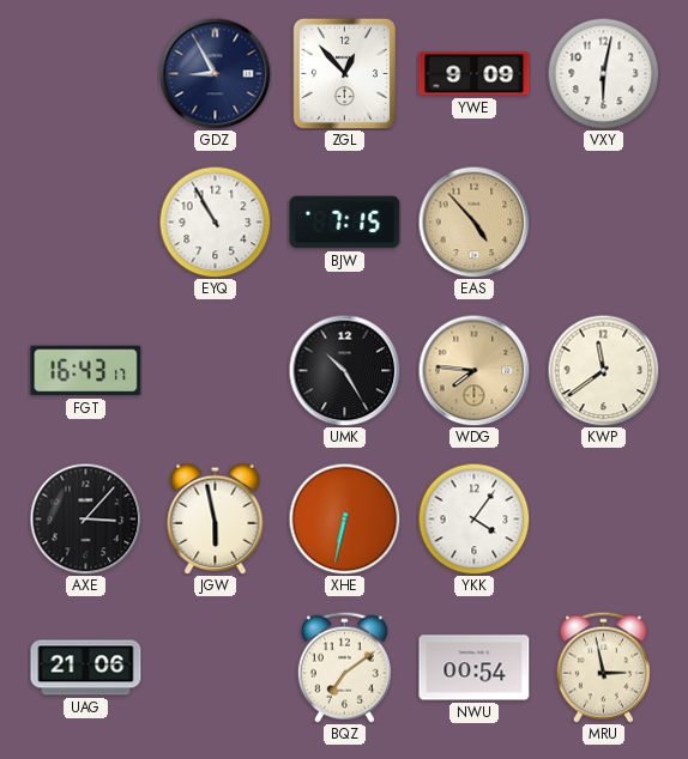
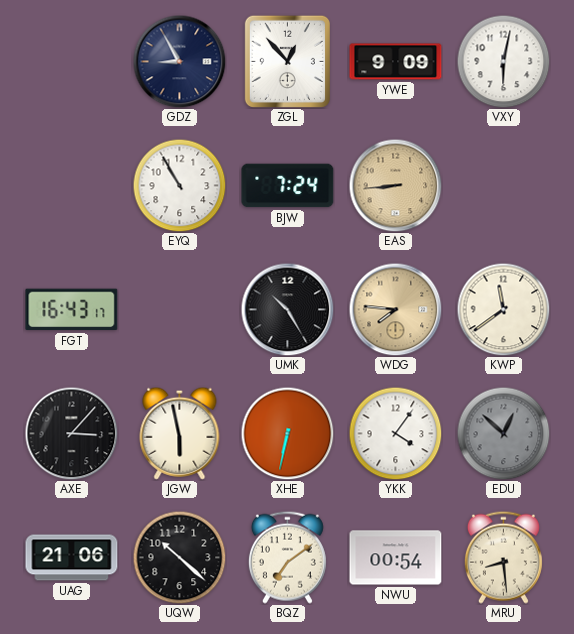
BJW: 7:15 -> 7:24 (288, 186)
EAS: 4:53 -> 8:44 (395, 185)
EDU: none -> 12:52 (503, 433)
UQW: none -> 10:22 (179, 557)
MRU: 2:58 -> 8:29 (503, 557)
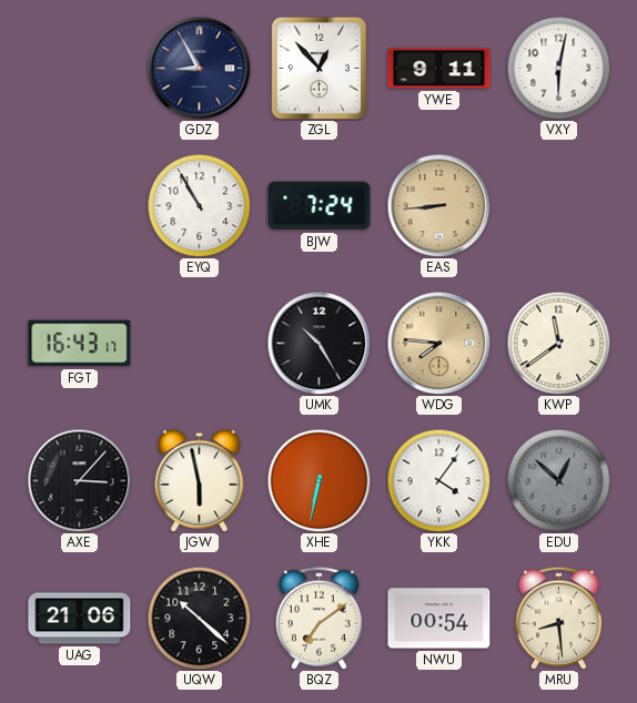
YWE: 9:09 -> 9:11 (439, 69)
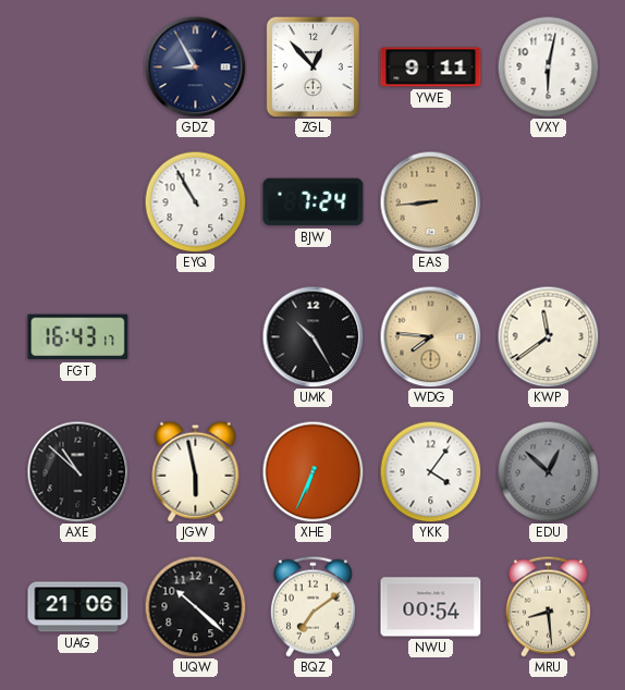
AXE: 3:07 -> 10:52 (77, 471)
XHE: 6:32 -> 6:34 (312, 471)
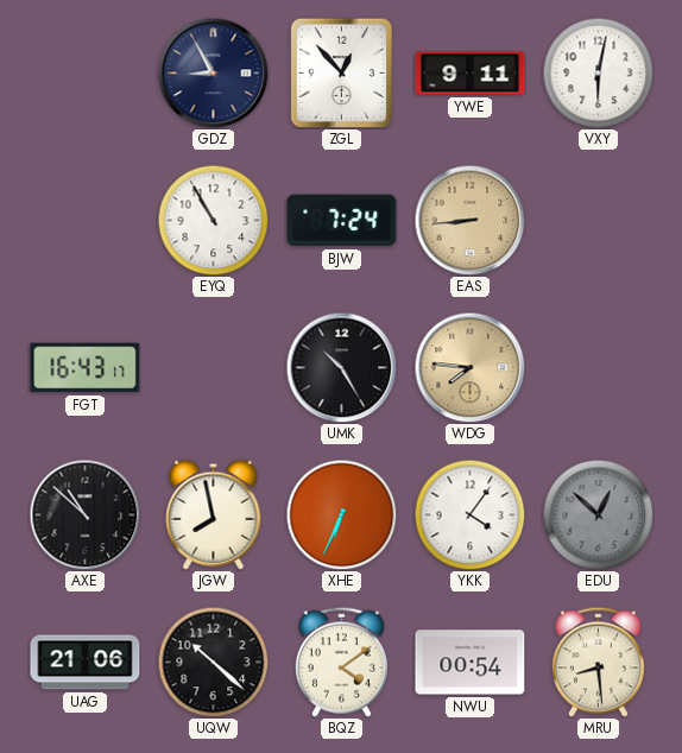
KWP: 11:39 -> none (548, 336)
JGW: 5:58 -> 7:58 (214, 514)
BQZ: 7:09 -> 4:09 (341, 662)
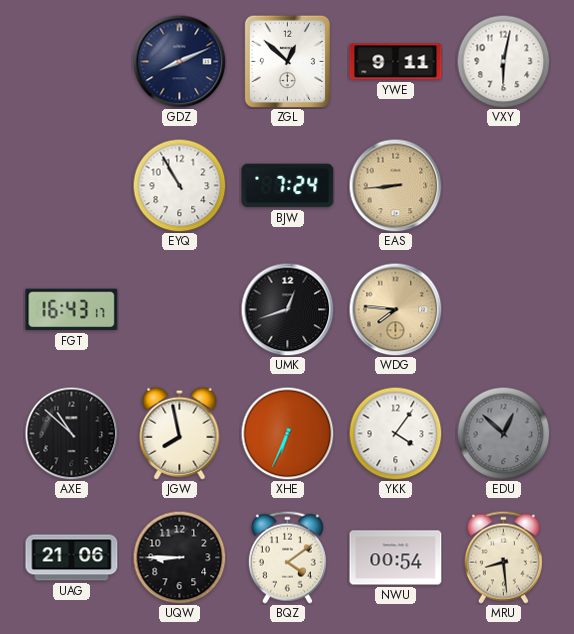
GDZ: 8:55 -> 8:11 (179, 61)
ZGL: 12:53 -> 12:52 (287, 61)
UMK: 10:25 -> 12:42 (287, 309)
UQW: 10:22 -> 8:45 (179, 557)
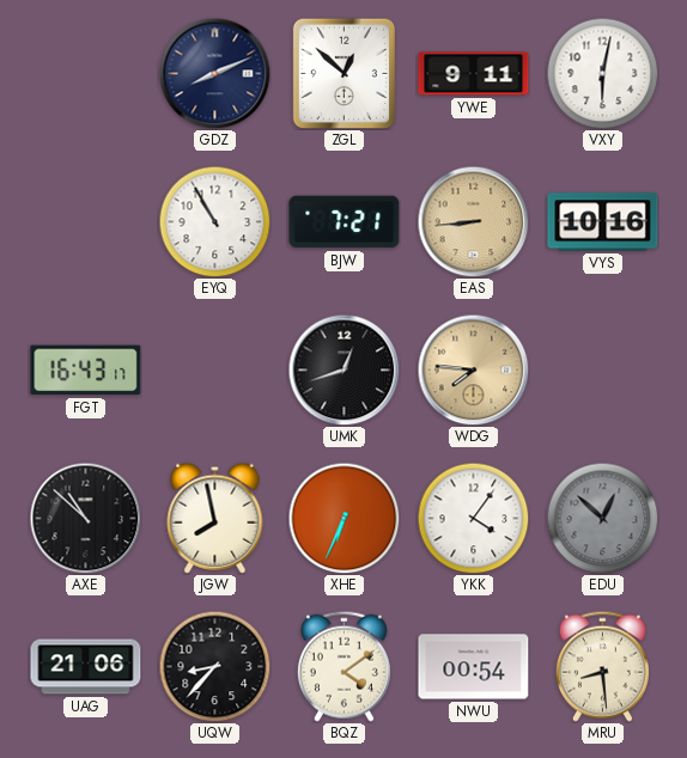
BJW: 7:24 -> 7:21 (345, 222)
VYS: none -> 10:16 (603, 222)
UQW: 8:45 -> 8:37 (214, 666)
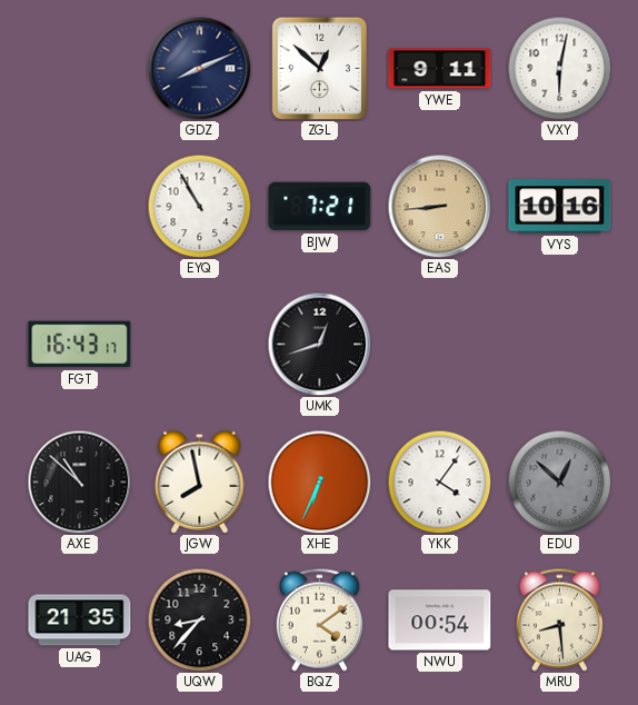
WDG: 7:46 -> none (473, 369)
UAG: 21:06 -> 21:35 (80, 620)
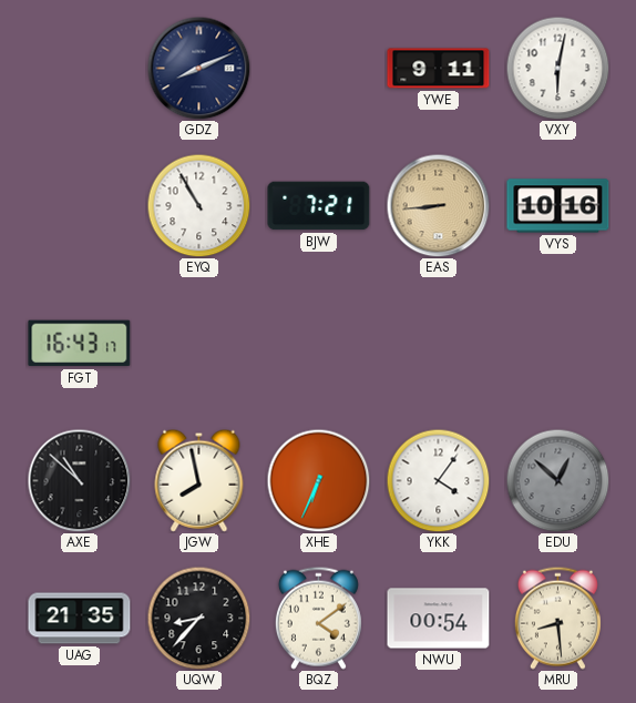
ZGL: 12:52 -> none (319, 68)
UMK: 12:42 -> none (319, 344)
